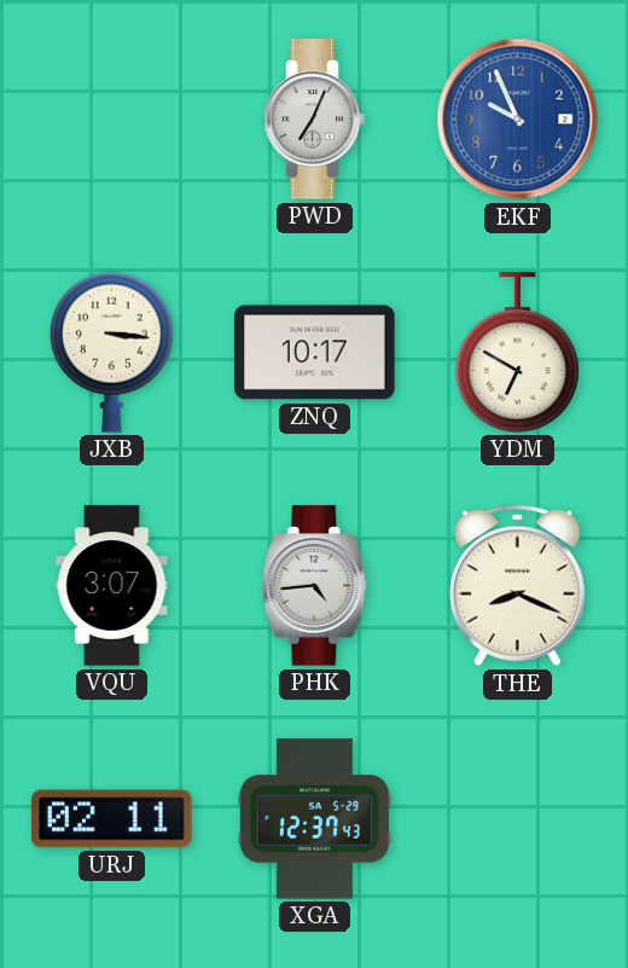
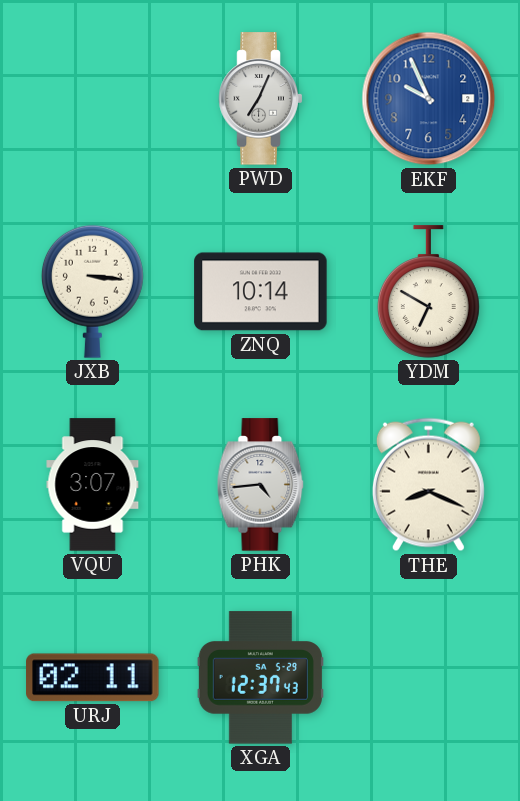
ZNQ: 10:17 -> 10:14 (261, 292)
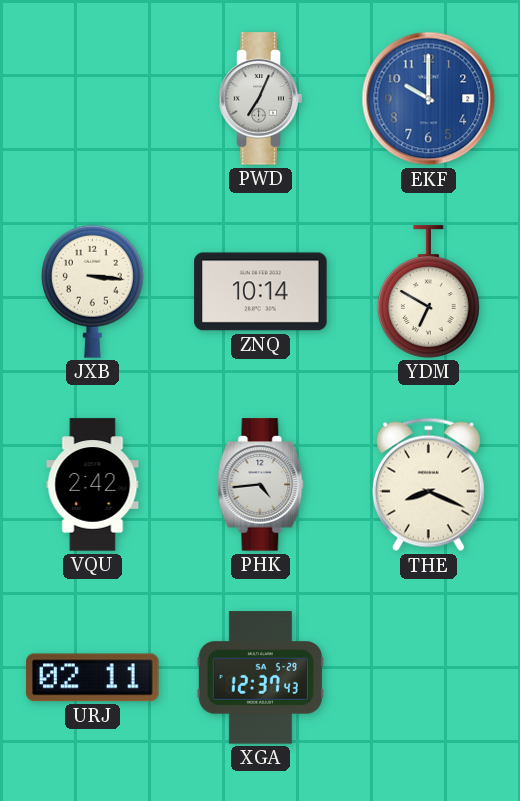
EKF: 9:56 -> 10:00 (429, 99)
VQU: 3:07 -> 2:42 (93, 485)
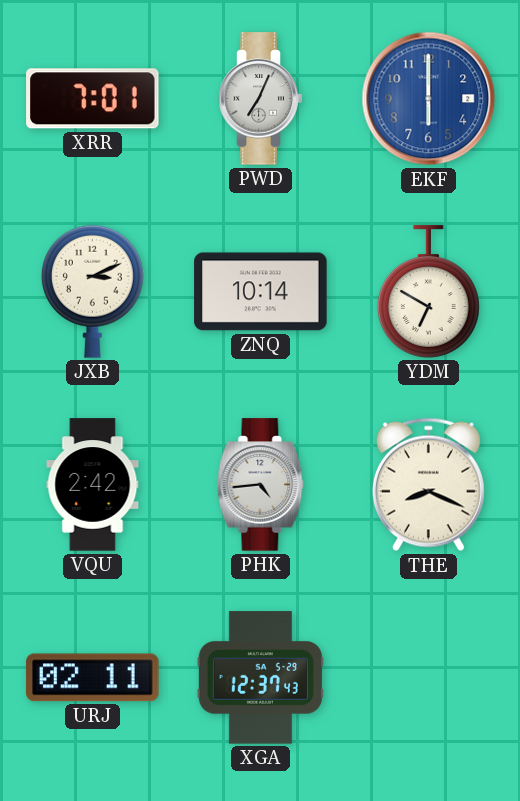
XRR: none -> 7:01 (93, 99)
EKF: 10:00 -> 6:00 (429, 99)
JXB: 3:16 -> 3:11 (92, 291)
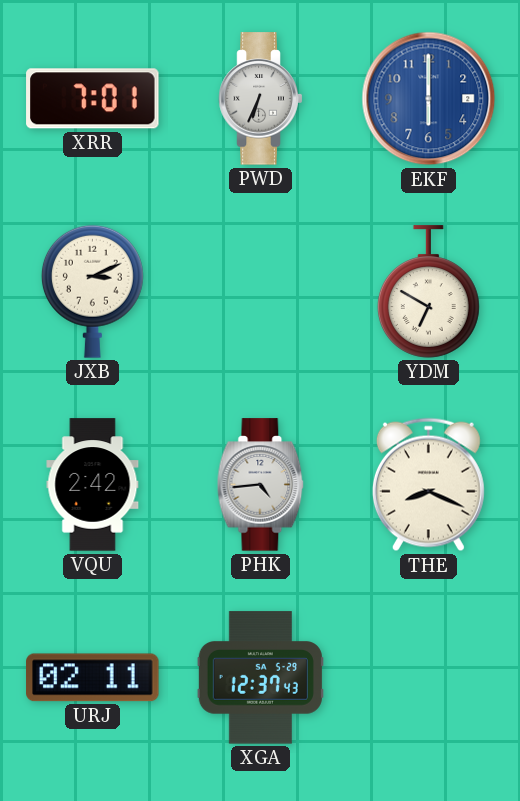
PWD: 7:04 -> 6:34 (261, 99)
ZNQ: 10:14 -> none (261, 292)
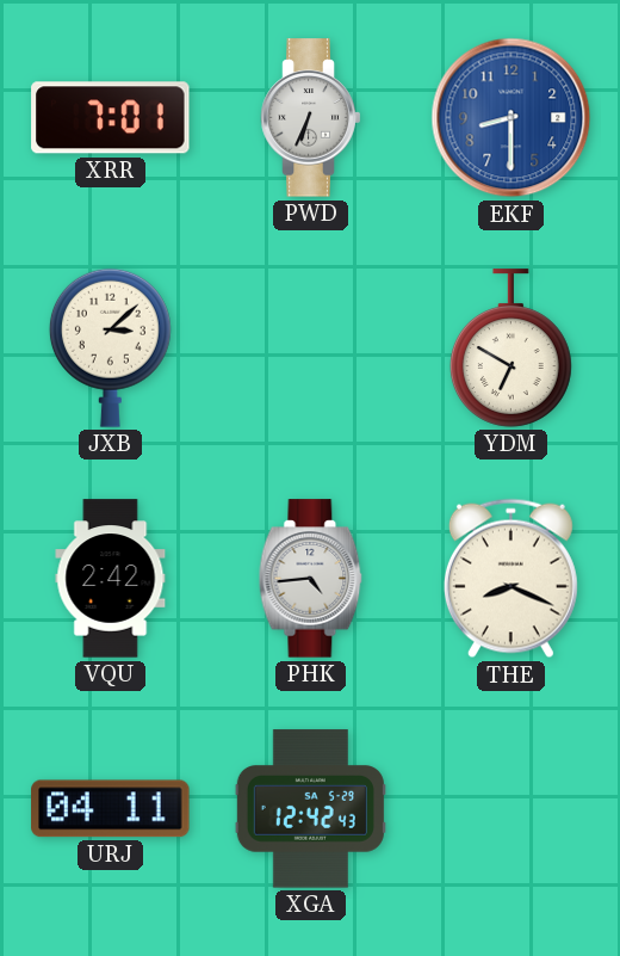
EKF: 6:00 -> 8:30 (511, 118)
JXB: 3:11 -> 3:08 (110, 347)
URJ: 02:11 -> 04:11 (111, 809)
XGA: 12:37 -> 12:42 (310, 809)
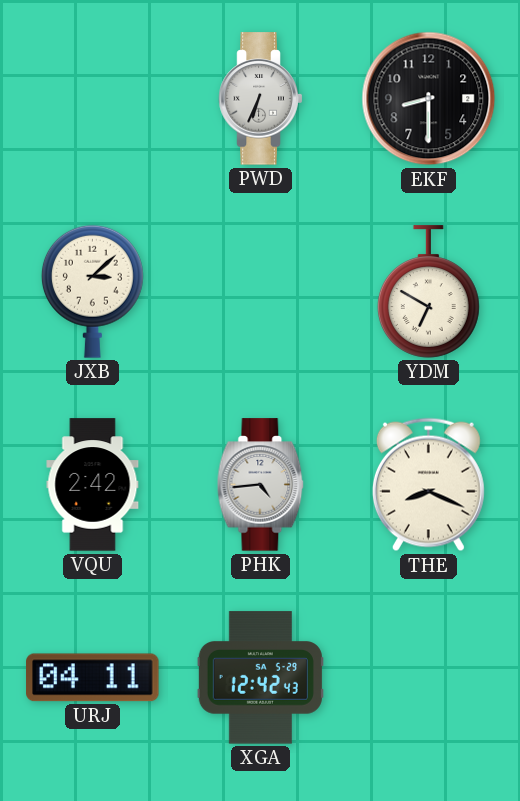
XRR: 7:01 -> none (111, 118)
EKF dial: blue -> black (429, 99)
